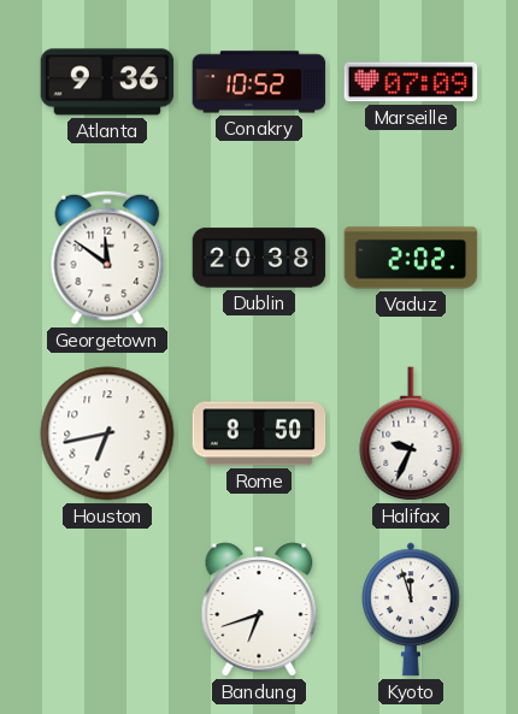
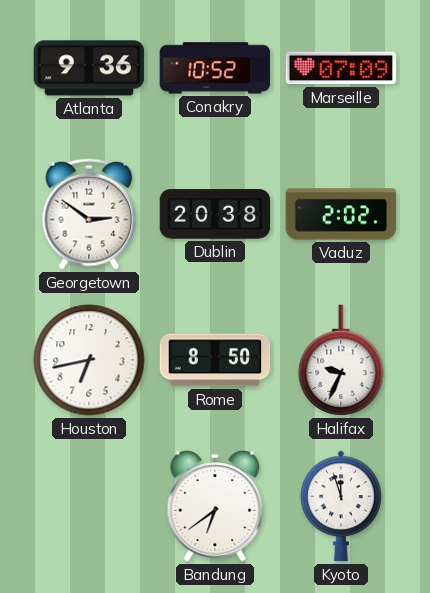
Georgetown: 11:51 -> 2:51 (89, 214)
Bandung: 6:42 -> 6:39 (215, 506)
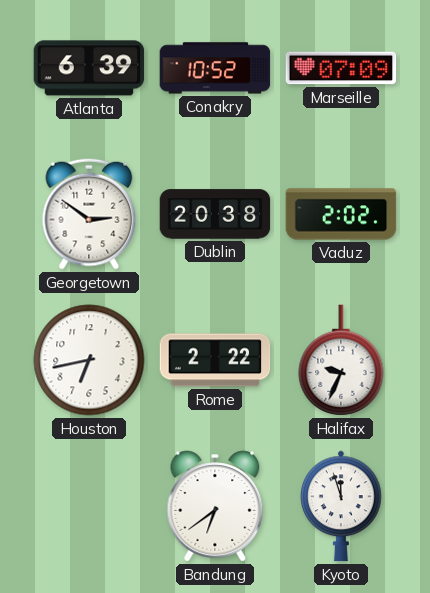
Atlanta: 9:36 -> 6:39 (89, 68)
Rome: 8:50 -> 2:22 (215, 360)
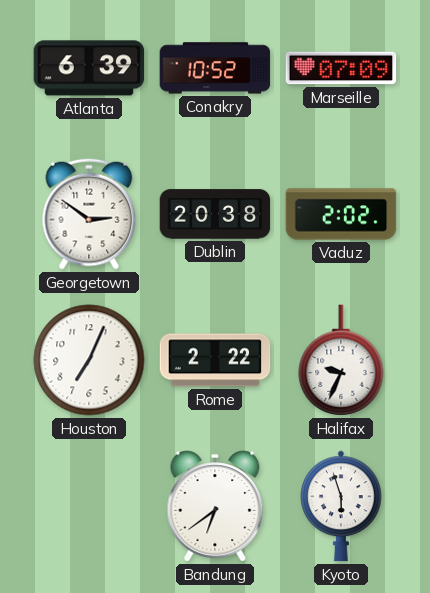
Houston: 6:43 -> 7:04 (89, 360)
Kyoto: 11:57 -> 5:57 (342, 506)
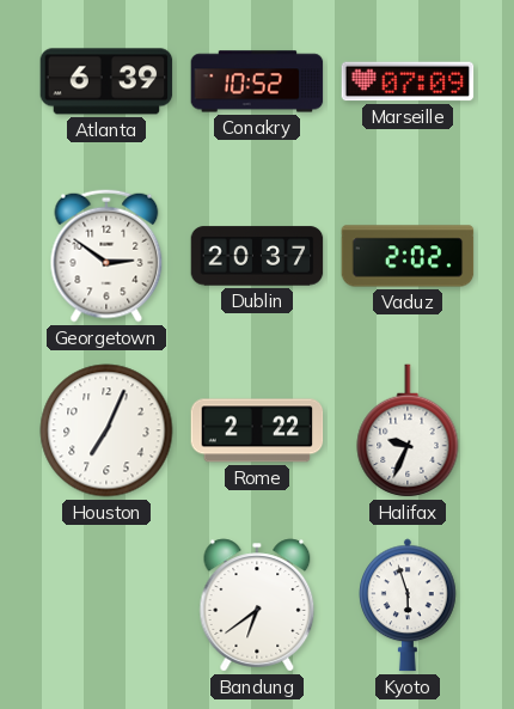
Dublin: 20:38 -> 20:37 (257, 256)
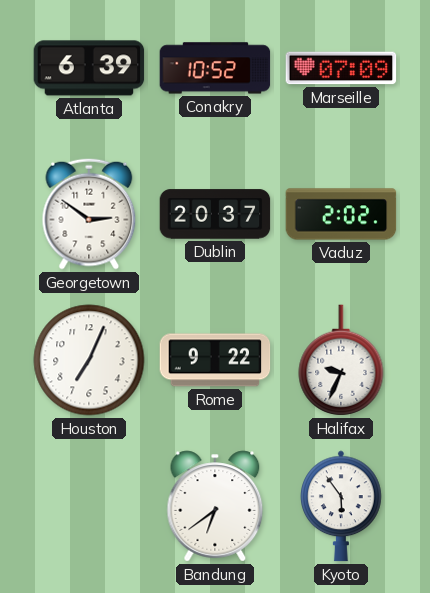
Rome: 2:22 -> 9:22 (215, 360)
Kyoto: 5:57 -> 5:54 (342, 506)
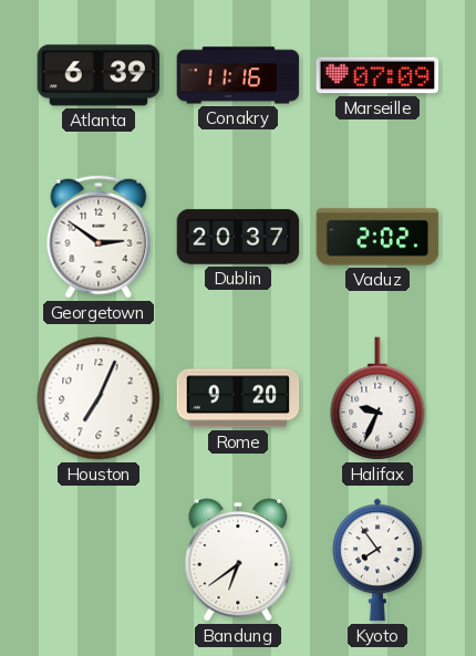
Conakry: 10:52 -> 11:16 (238, 75)
Rome: 9:22 -> 9:20 (238, 398)
Kyoto: 5:54 -> 7:54 (379, 560)
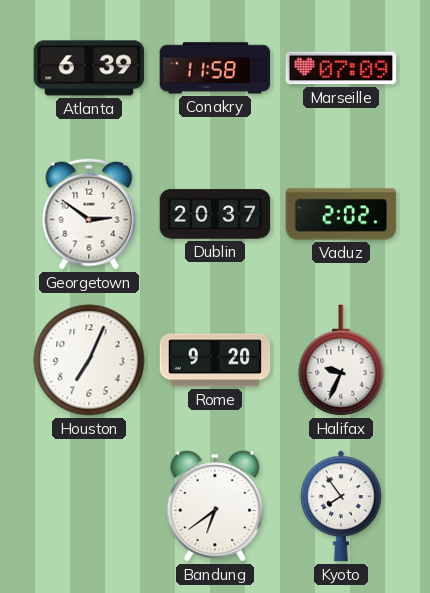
Conakry: 11:16 -> 11:58 (215, 68)
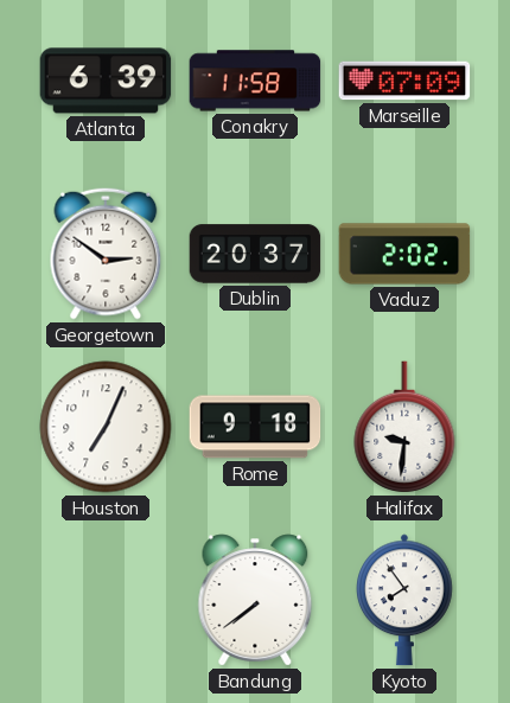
Rome: 9:20 -> 9:18 (255, 427)
Halifax: 9:34 -> 9:31 (404, 427)
Bandung: 6:39 -> 7:39 (255, 600)
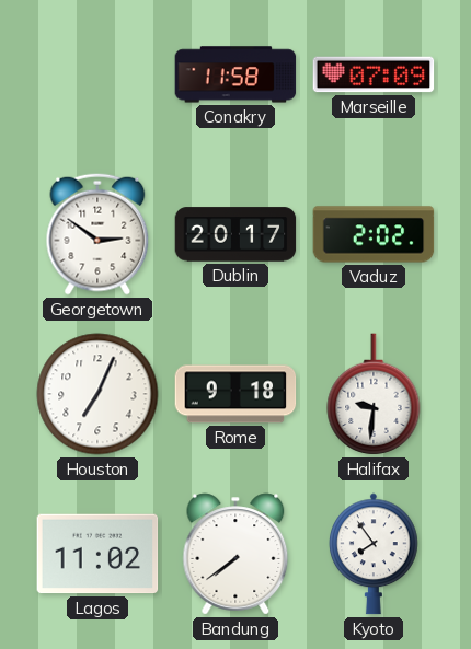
Atlanta: 6:39 -> none (106, 81)
Dublin: 20:37 -> 20:17 (235, 234)
Lagos: none -> 11:02 (97, 554)
